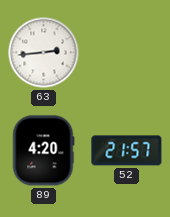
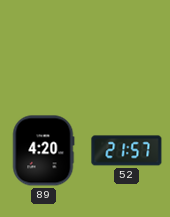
63: 2:44 -> none (44, 53)
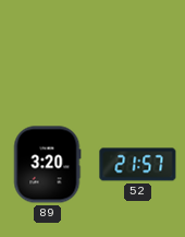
89: 4:20 -> 3:20 (47, 165)
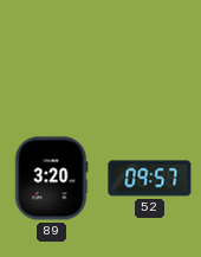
52: 21:57 -> 09:57 (150, 179)
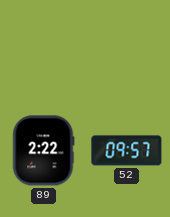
89: 3:20 -> 2:22 (43, 151)
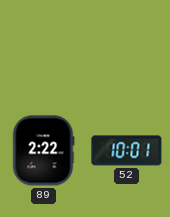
52: 09:57 -> 10:01 (127, 151)
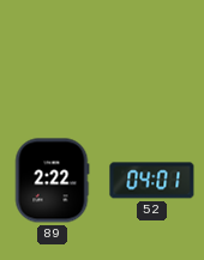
52: 10:01 -> 04:01 (152, 181)
